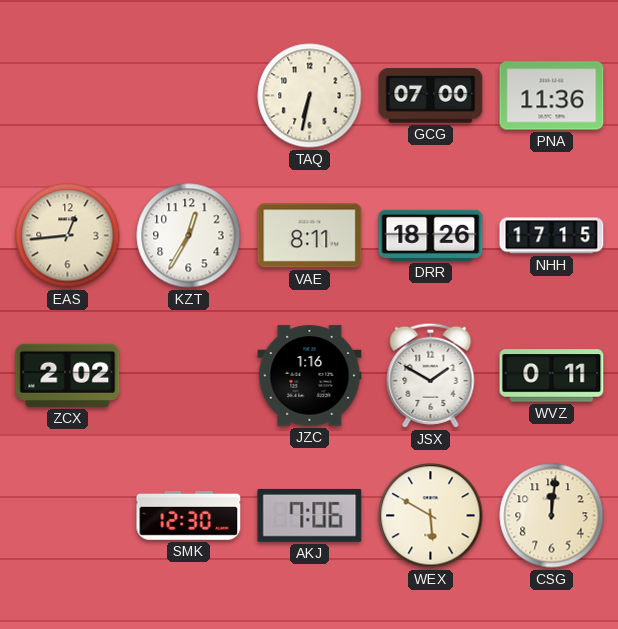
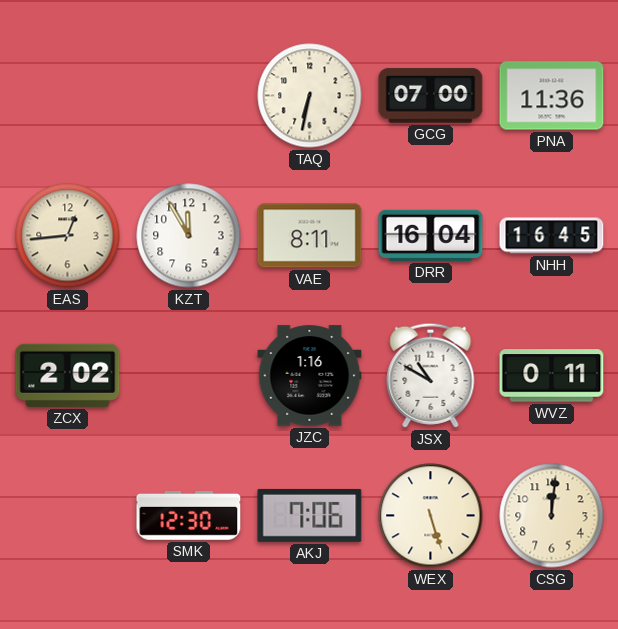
KZT: 12:35 -> 11:55 (189, 236)
DRR: 18:26 -> 16:04 (431, 235)
NHH: 17:15 -> 16:45 (552, 236)
JSX: 1:50 -> 10:50 (431, 375)
WEX: 5:50 -> 5:27 (431, 516)
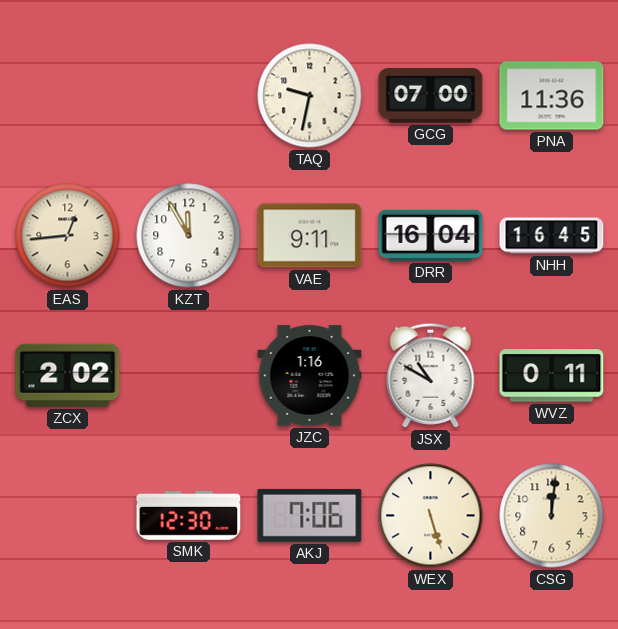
TAQ: 6:32 -> 9:32 (310, 96)
VAE: 8:11 -> 9:11 (310, 236)
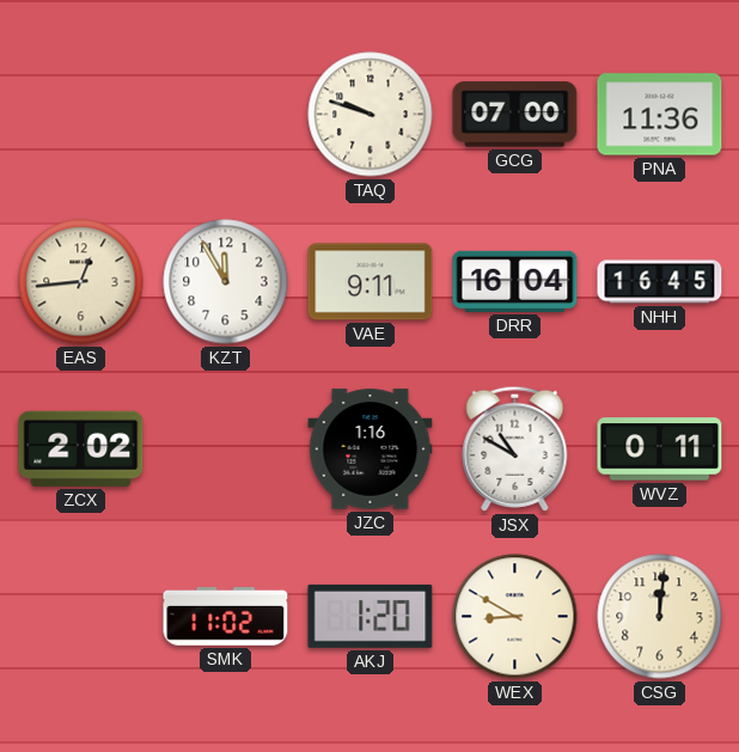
TAQ: 9:32 -> 9:48 (371, 115)
SMK: 12:30 -> 11:02 (226, 616)
AKJ: 7:06 -> 1:20 (371, 616)
WEX: 5:27 -> 8:50 (515, 617)
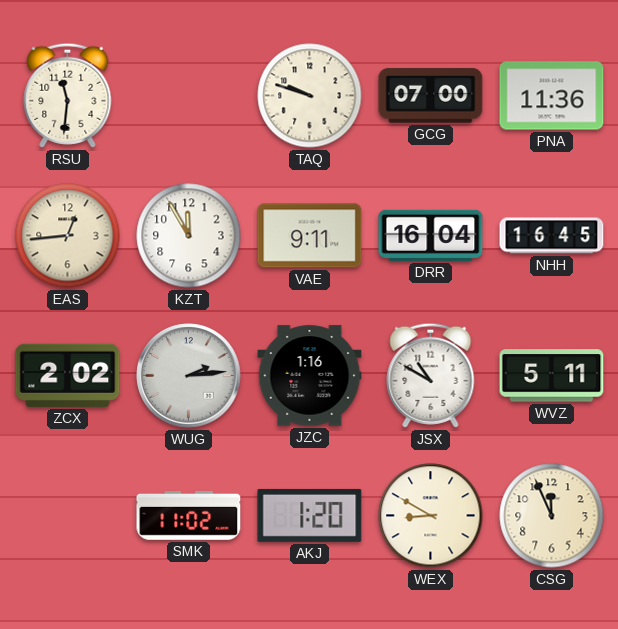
RSU: none -> 11:31 (68, 95)
WUG: none -> 2:14 (189, 376)
WVZ: 0:11 -> 5:11 (552, 376)
CSG: 12:01 -> 11:56 (552, 516)
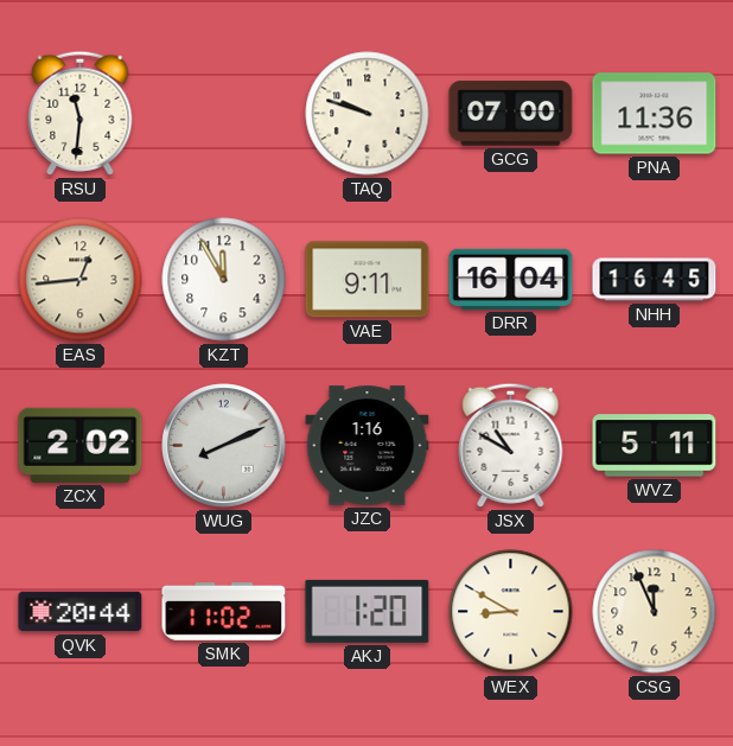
WUG: 2:14 -> 8:11 (224, 446)
QVK: none -> 20:44 (81, 612)
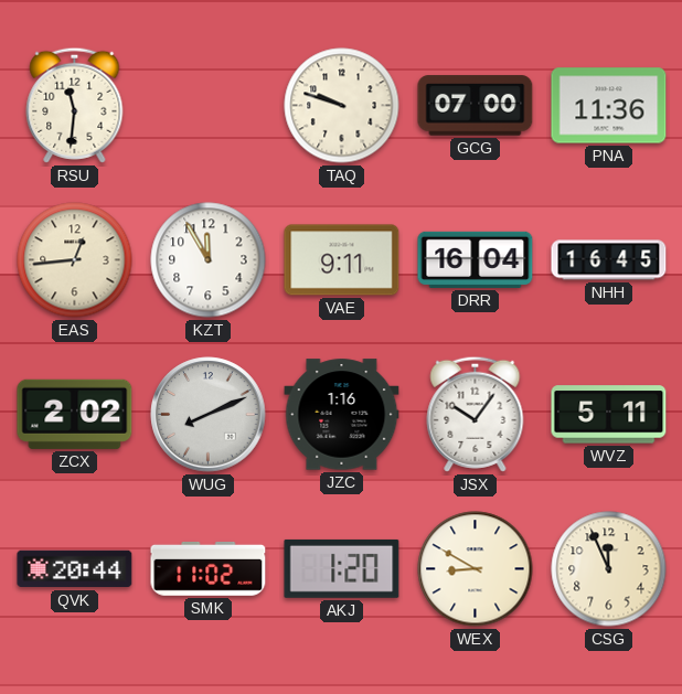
JSX: 10:50 -> 10:06 (476, 414)
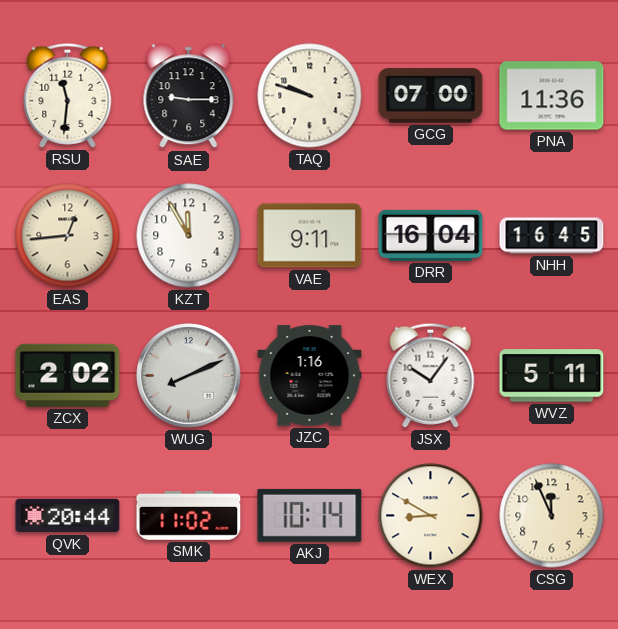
SAE: none -> 9:15 (189, 96)
AKJ: 1:20 -> 10:14 (310, 515)
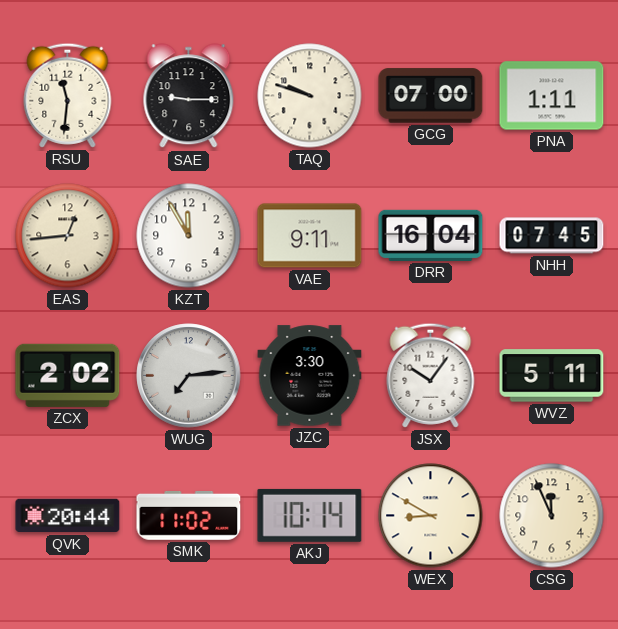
PNA: 11:36 -> 1:11 (552, 96)
NHH: 16:45 -> 07:45 (552, 236)
WUG: 8:11 -> 7:14 (189, 376)
JZC: 1:16 -> 3:30 (310, 376)
